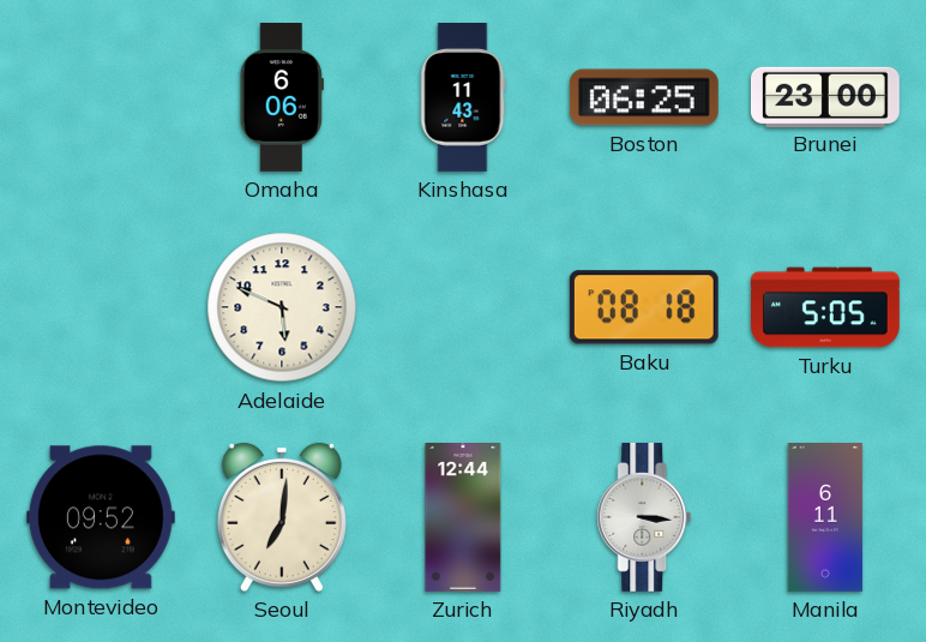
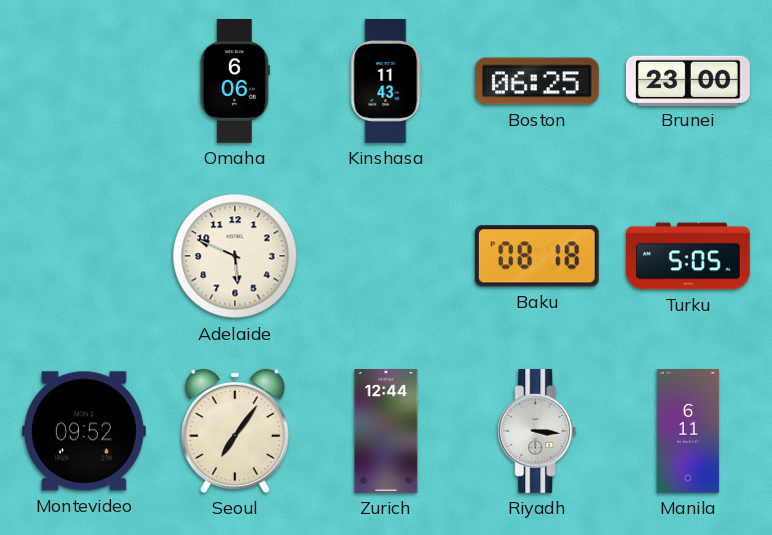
Seoul: 7:01 -> 7:06 (235, 431)
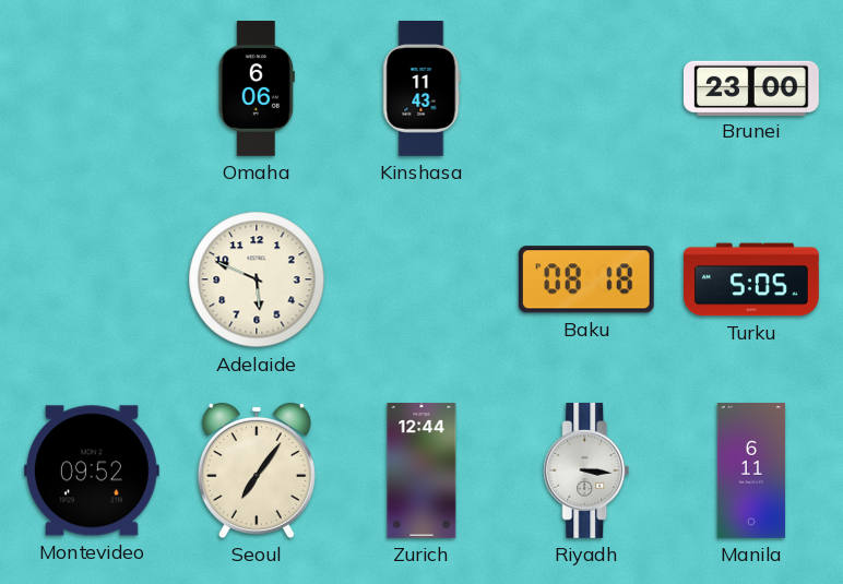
Boston: 06:25 -> none (537, 81)
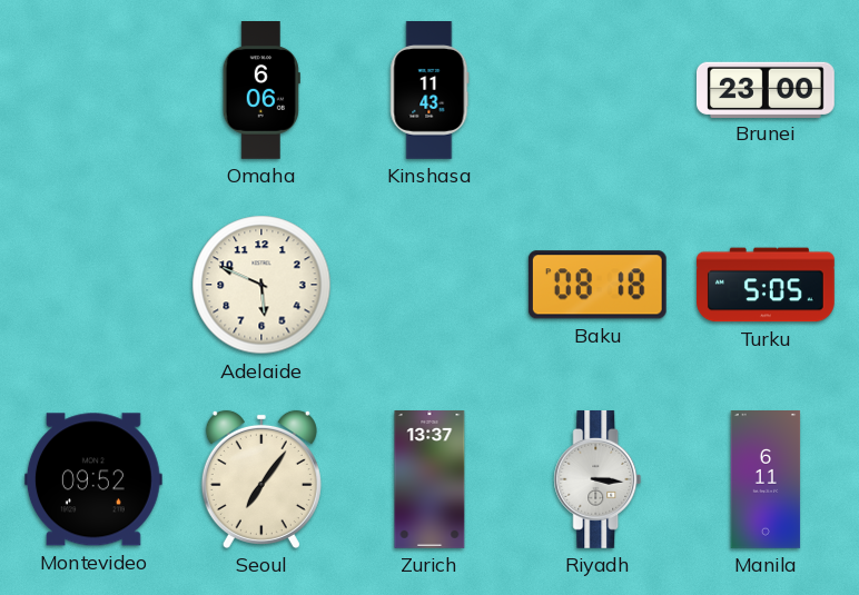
Zurich: 12:44 -> 13:37 (429, 480)
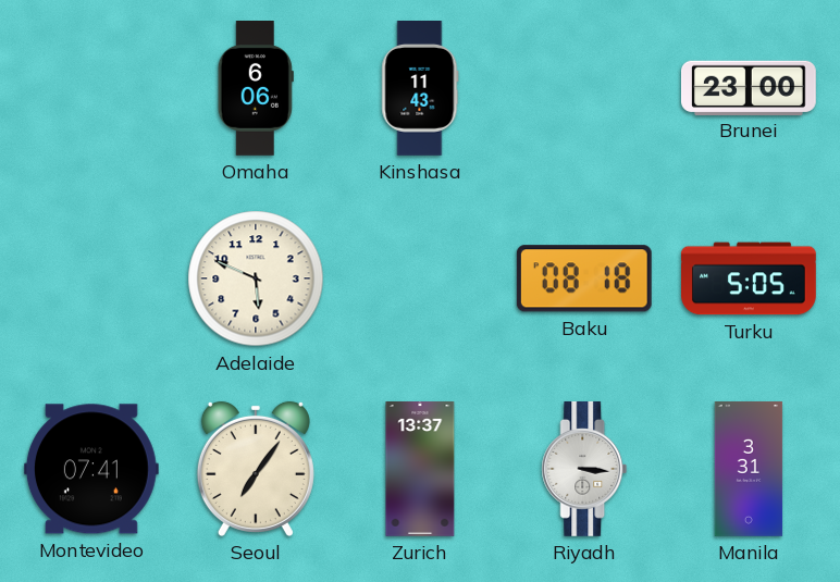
Montevideo: 09:52 -> 07:41 (91, 469)
Manila: 6:11 -> 3:31 (749, 470)
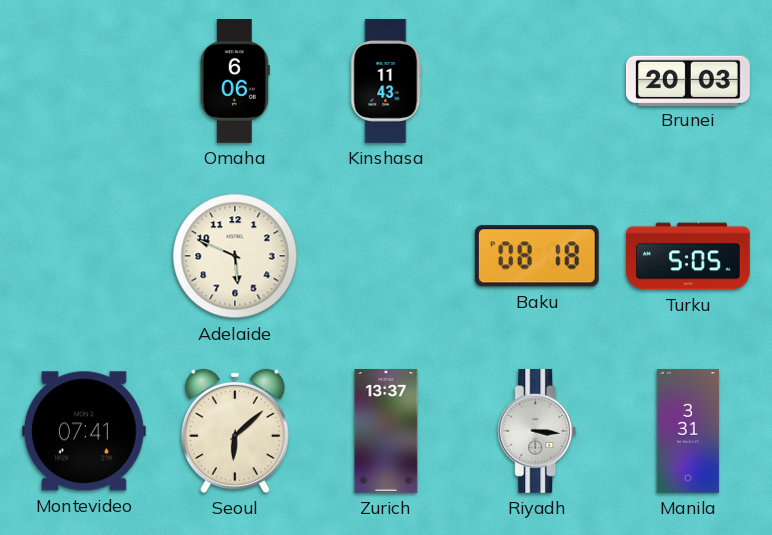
Brunei: 23:00 -> 20:03 (689, 80)
Seoul: 7:06 -> 6:08 (235, 431)
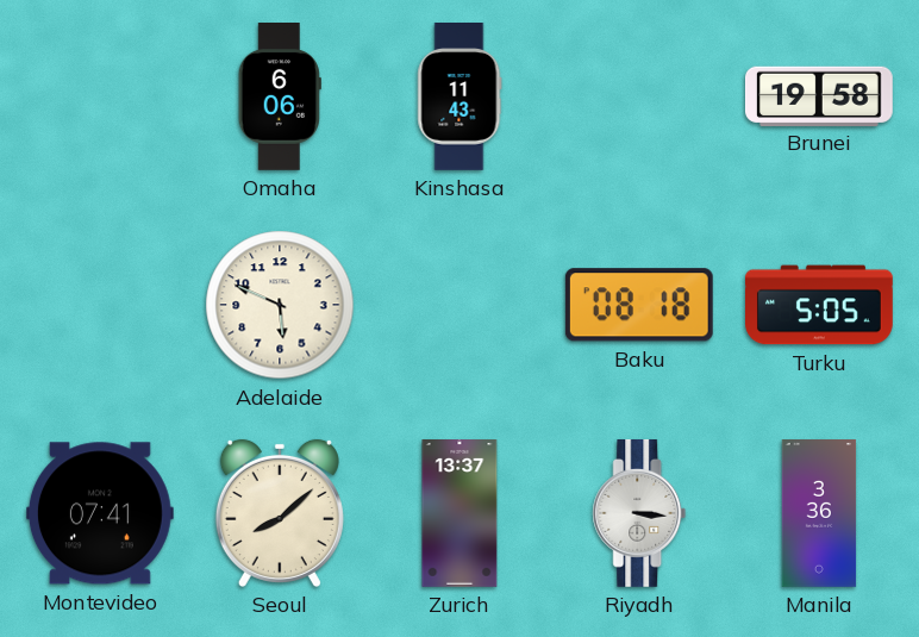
Brunei: 20:03 -> 19:58 (820, 95)
Seoul: 6:08 -> 8:08 (280, 513)
Manila: 3:31 -> 3:36 (819, 514)
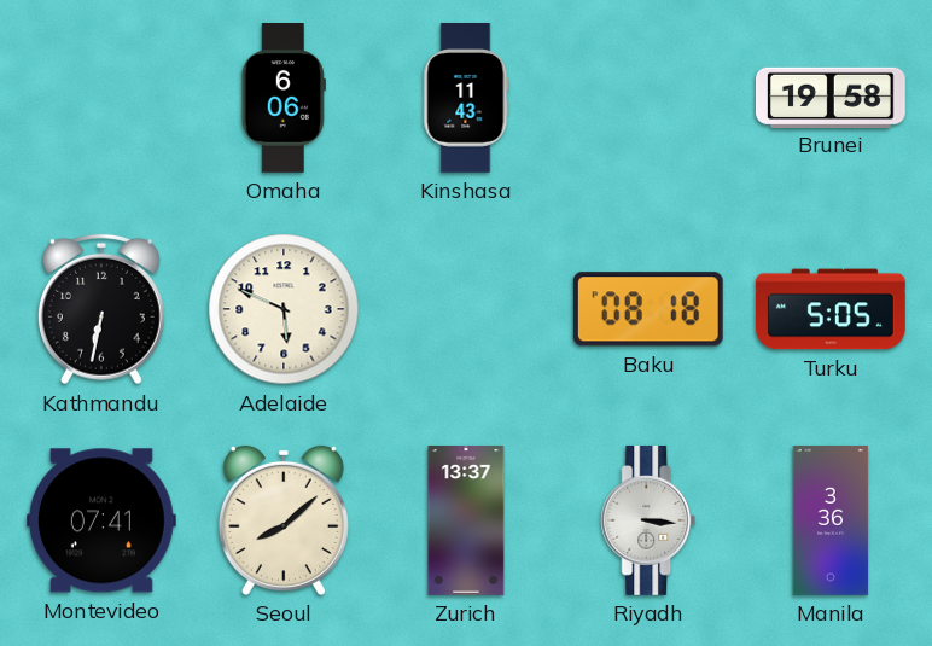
Kathmandu: none -> 6:32 (101, 309)
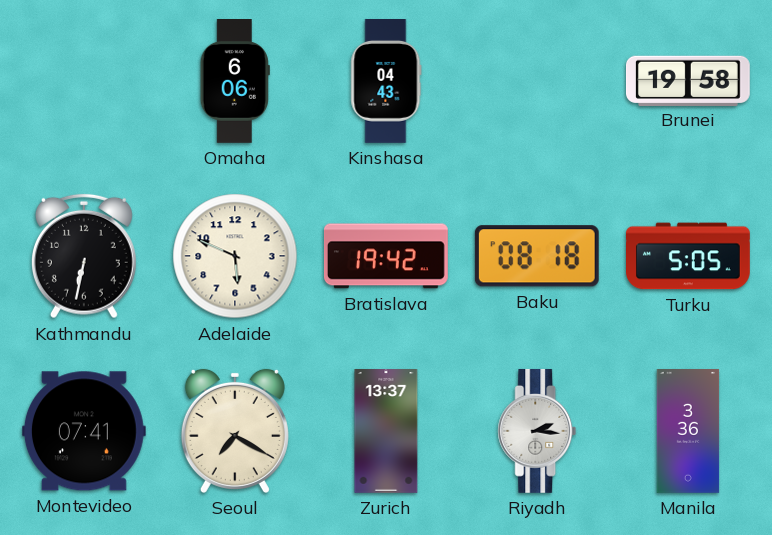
Kinshasa: 11:43 -> 04:43 (386, 82)
Bratislava: none -> 19:42 (387, 256)
Seoul: 8:08 -> 7:20 (235, 431)
Riyadh: 3:16 -> 2:16 (537, 431)
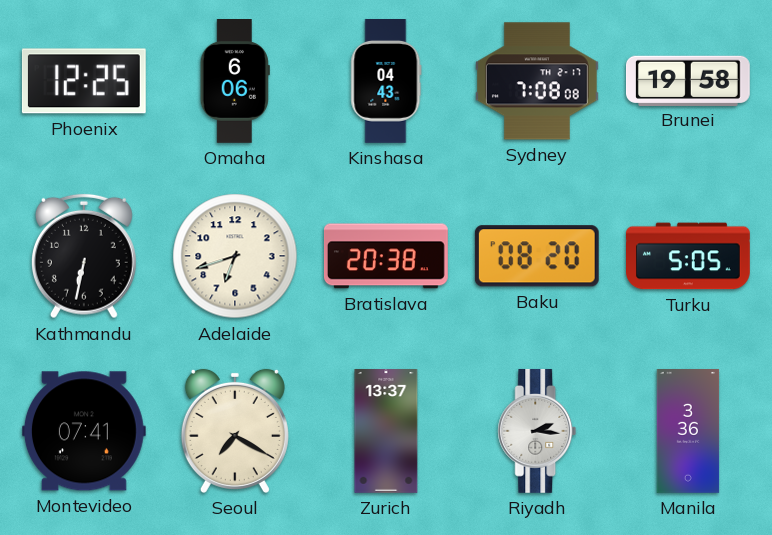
Phoenix: none -> 12:25 (84, 81)
Sydney: none -> 7:08 (537, 81)
Adelaide: 5:49 -> 6:42 (235, 256)
Bratislava: 19:42 -> 20:38 (387, 256)
Baku: 08:18 -> 08:20 (537, 256)
